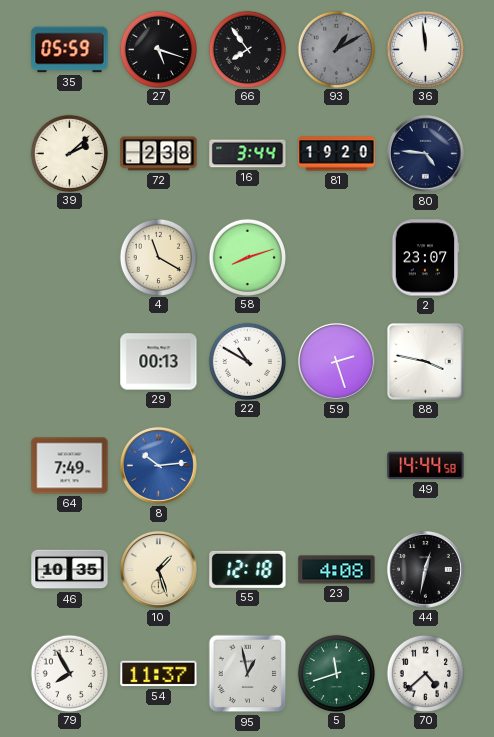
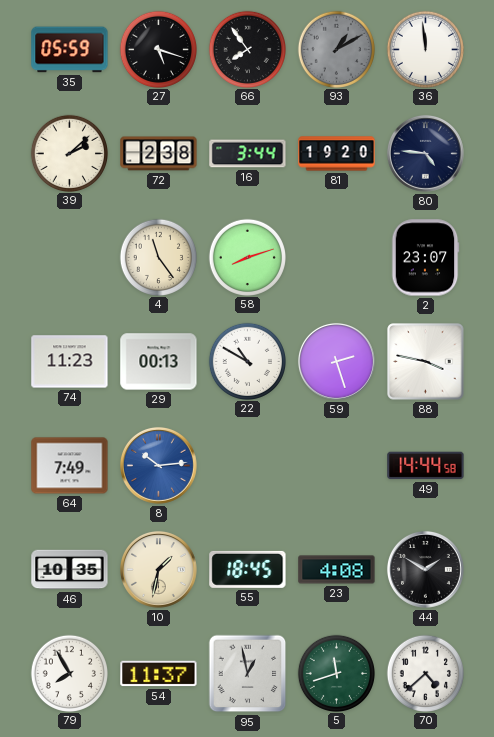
4: 11:20 -> 11:24 (158, 257)
74: none -> 11:23 (70, 362)
10: 1:27 -> 1:32 (159, 570)
55: 12:18 -> 18:45 (248, 569)
44: 12:32 -> 1:50 (426, 570)
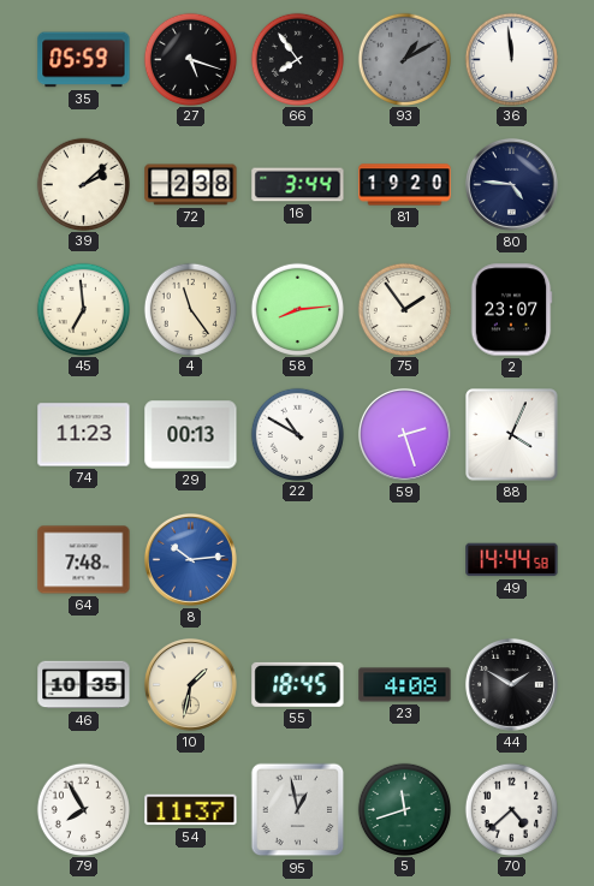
45: none -> 6:59 (83, 309)
58: 8:12 -> 8:14 (297, 309)
75: none -> 1:54 (404, 309)
88: 3:47 -> 4:04 (512, 435)
64: 7:49 -> 7:48 (84, 560)
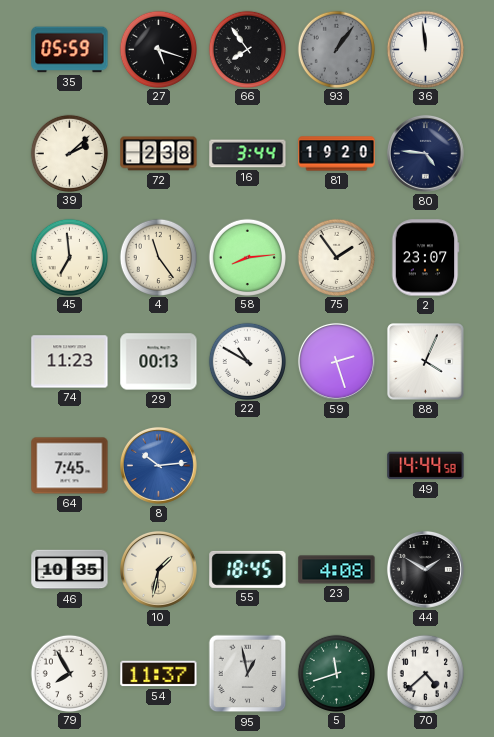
93: 1:10 -> 1:06 (336, 49)
64: 7:48 -> 7:45 (70, 466)
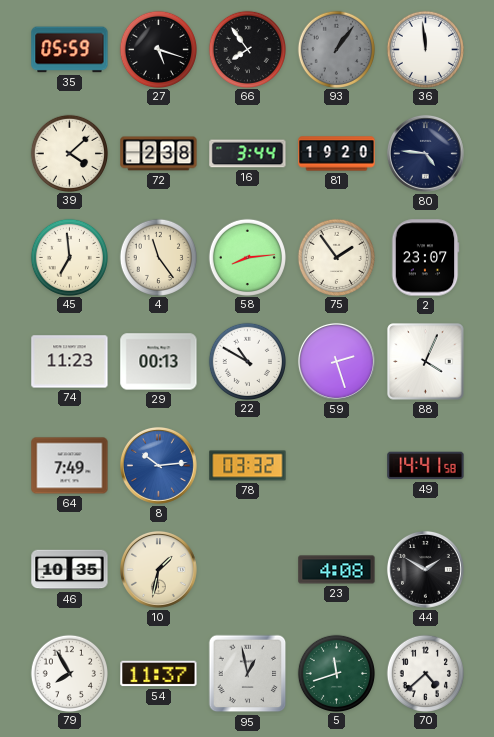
39: 2:08 -> 4:08 (69, 153)
64: 7:45 -> 7:49 (70, 466)
78: none -> 03:32 (248, 466)
49: 14:44 -> 14:41 (426, 466)
55: 18:45 -> none (248, 569)
